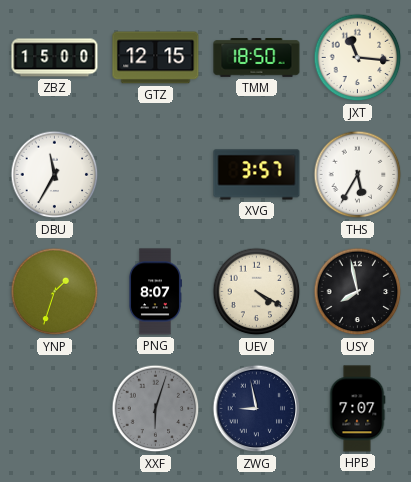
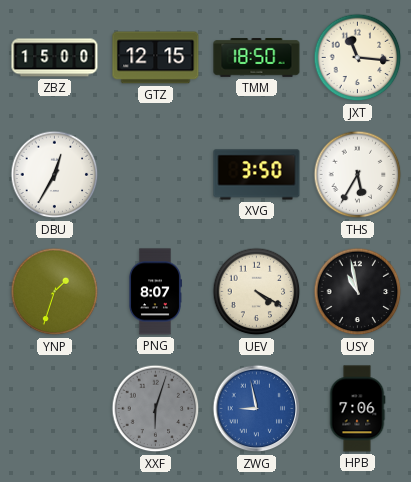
DBU: 11:35 -> 12:35 (55, 175)
XVG: 3:57 -> 3:50 (257, 175)
USY: 7:58 -> 10:58 (358, 292)
ZWG dial: navy -> blue (257, 409)
HPB: 7:07 -> 7:06 (357, 409)
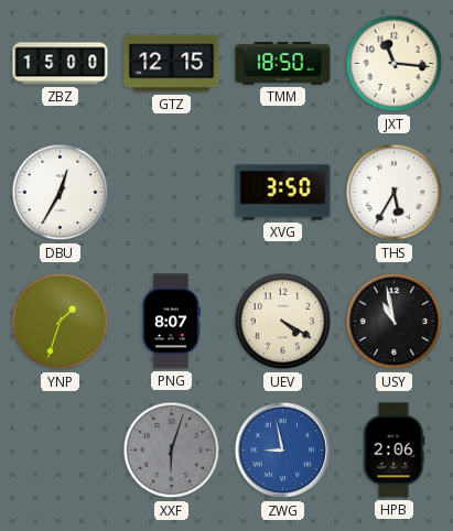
HPB: 7:06 -> 2:06 (393, 451)
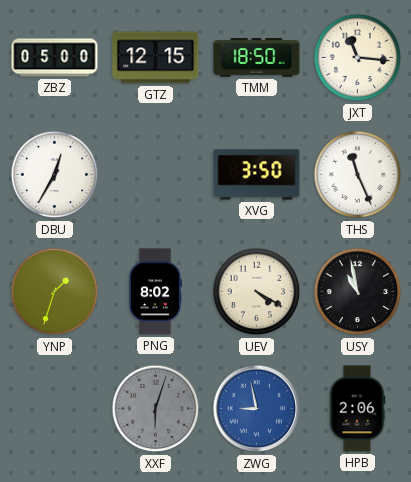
ZBZ: 15:00 -> 05:00 (55, 58)
THS: 5:35 -> 11:26 (358, 175)
PNG: 8:07 -> 8:02 (155, 292)
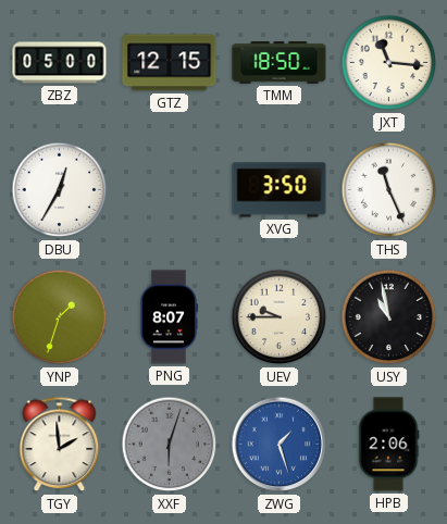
PNG: 8:02 -> 8:07 (169, 317)
UEV: 4:20 -> 9:45 (280, 317)
TGY: none -> 1:59 (60, 445)
ZWG: 8:58 -> 1:27 (280, 445)
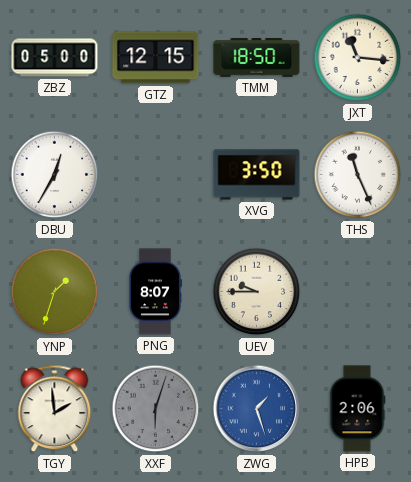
USY: 10:58 -> none (389, 317)
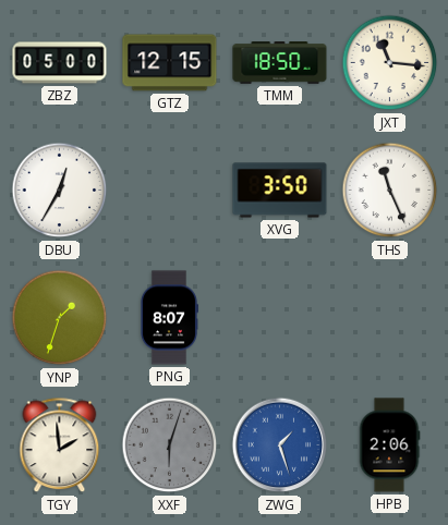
UEV: 9:45 -> none (257, 292)
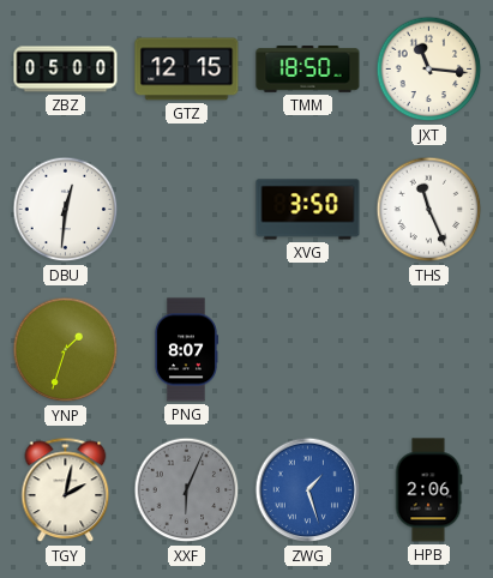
DBU: 12:35 -> 12:31 (66, 210)
TGY: 1:59 -> 2:02 (66, 490)
XXF: 6:03 -> 6:04 (187, 490)
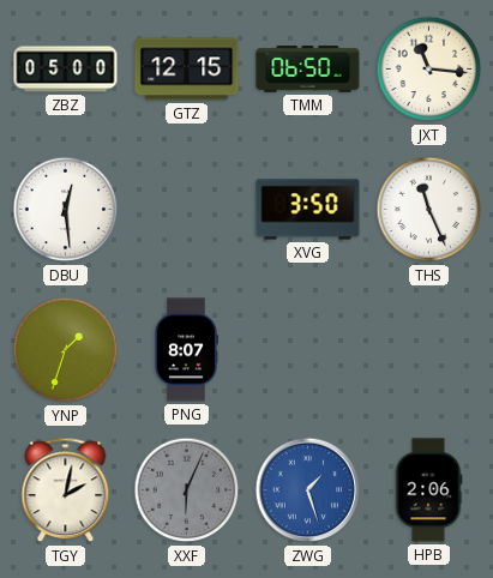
TMM: 18:50 -> 06:50 (308, 70)
DBU: 12:31 -> 12:29 (66, 210)
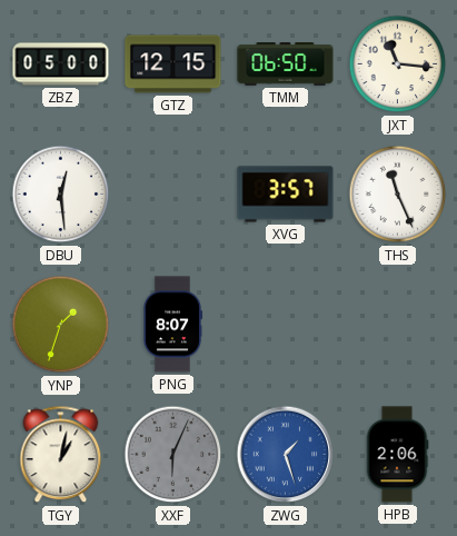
XVG: 3:50 -> 3:57 (286, 195)
TGY: 2:02 -> 1:02 (61, 455)
